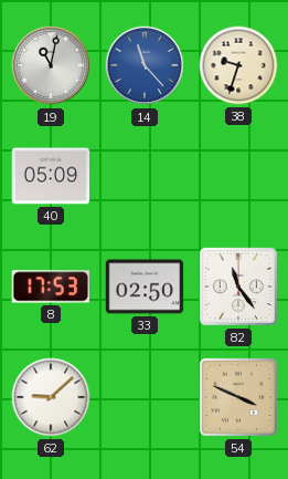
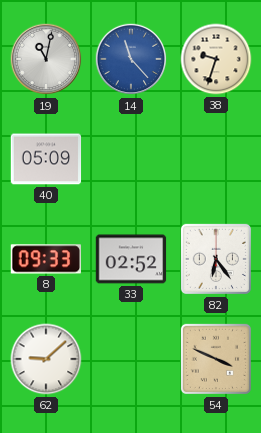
8: 17:53 -> 09:33 (45, 259)
33: 02:50 -> 02:52 (131, 259)
82: 11:24 -> 6:24 (216, 259)
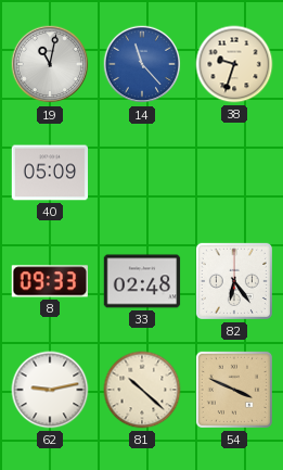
33: 02:52 -> 02:48 (142, 281)
62: 9:08 -> 9:13 (50, 390)
81: none -> 10:22 (142, 390)
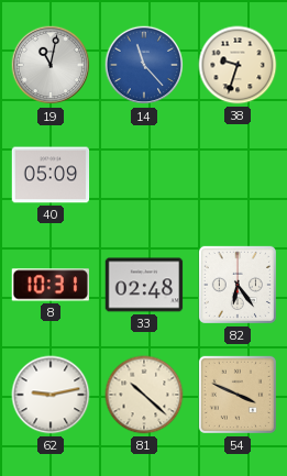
8: 09:33 -> 10:31 (49, 285)
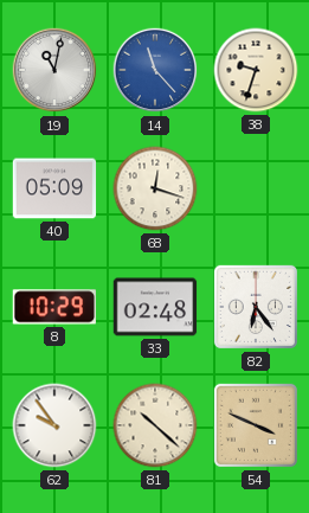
68: none -> 12:18 (155, 188)
8: 10:31 -> 10:29 (53, 307)
62: 9:13 -> 9:54 (54, 425)
